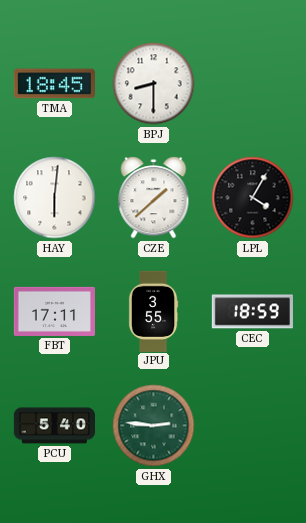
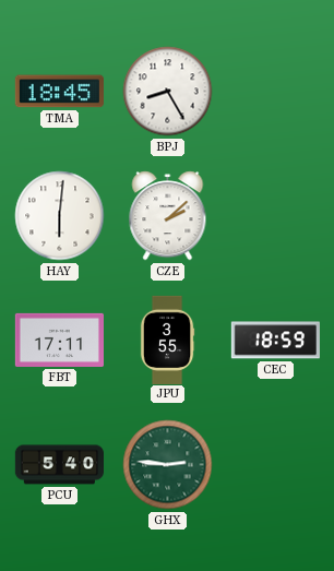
BPJ: 8:30 -> 8:25 (168, 92)
CZE: 1:38 -> 2:08 (168, 216)
LPL: 4:05 -> none (253, 198)
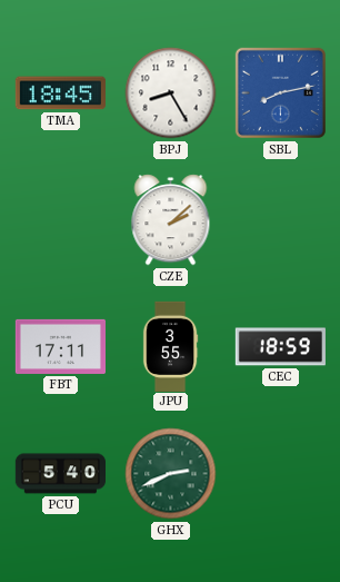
SBL: none -> 8:13 (280, 92)
HAY: 6:01 -> none (60, 216)
GHX: 2:46 -> 2:41 (171, 474)
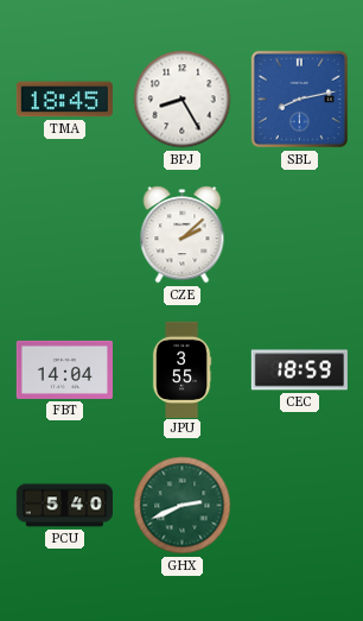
FBT: 17:11 -> 14:04 (64, 369)
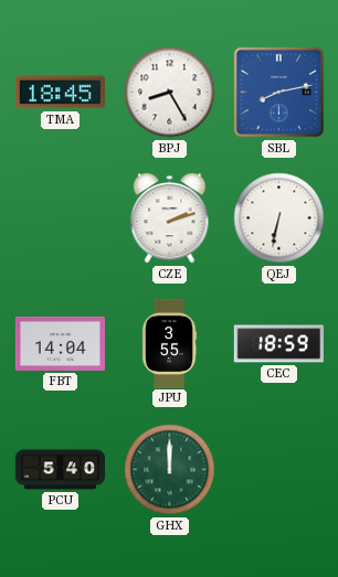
CZE: 2:08 -> 2:12 (170, 218)
QEJ: none -> 6:32 (279, 218)
GHX: 2:41 -> 12:00 (170, 470)
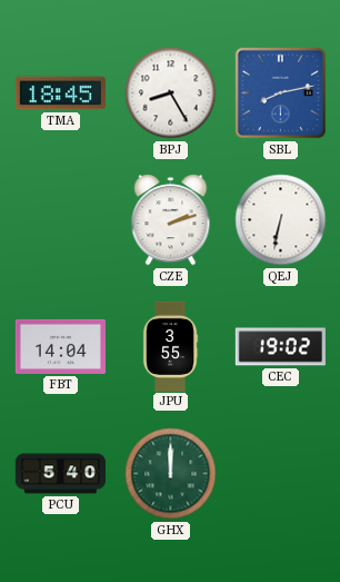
CEC: 18:59 -> 19:02 (280, 347)
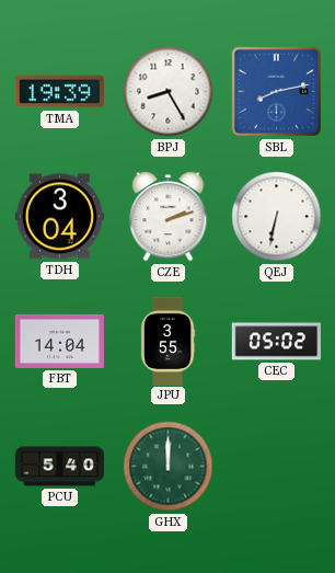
TMA: 18:45 -> 19:39 (59, 92)
TDH: none -> 3:04 (59, 217)
CEC: 19:02 -> 05:02 (276, 342)
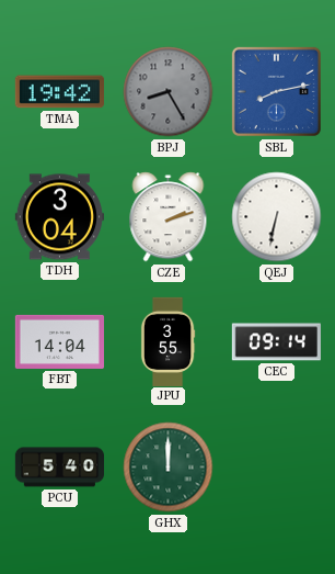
TMA: 19:39 -> 19:42 (59, 92)
BPJ dial: white -> grey (169, 92)
CEC: 05:02 -> 09:14 (276, 342)
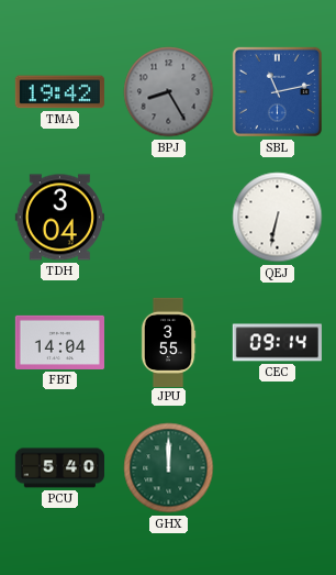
SBL: 8:13 -> 11:13 (277, 91)
CZE: 2:12 -> none (169, 217)
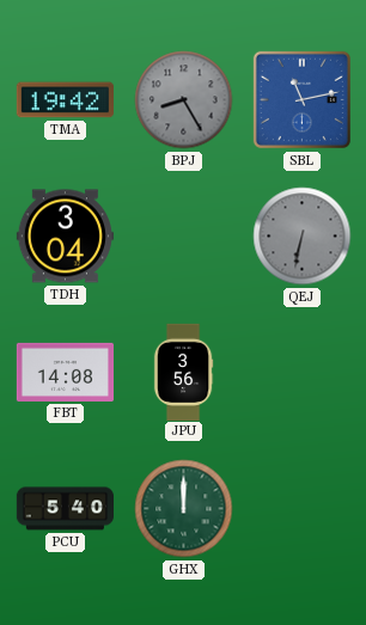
QEJ dial: white -> grey (303, 237)
FBT: 14:04 -> 14:08 (65, 372)
JPU: 3:55 -> 3:56 (183, 372)
CEC: 09:14 -> none (277, 343)
